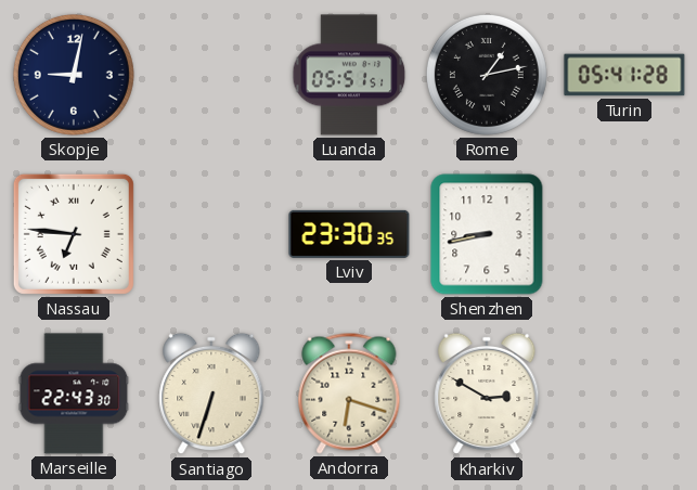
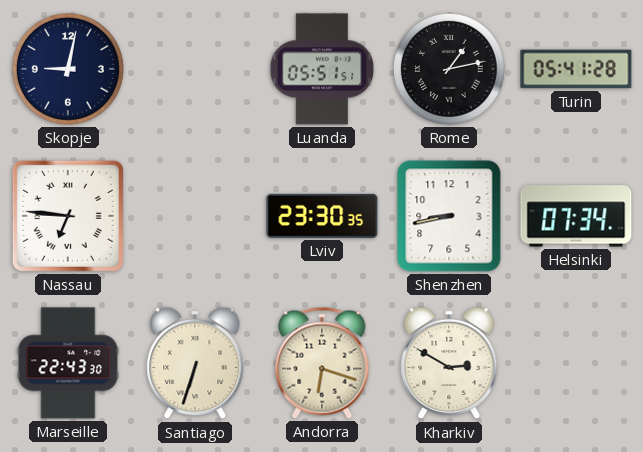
Helsinki: none -> 07:34 (576, 216)
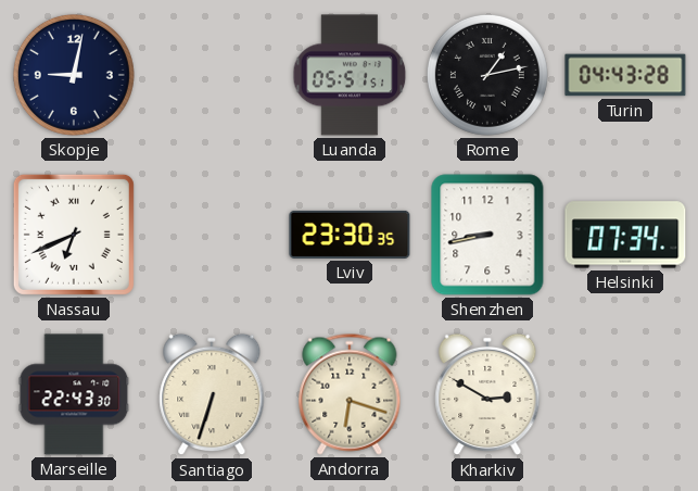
Turin: 05:41 -> 04:43 (625, 75)
Nassau: 6:46 -> 6:41 (74, 235)
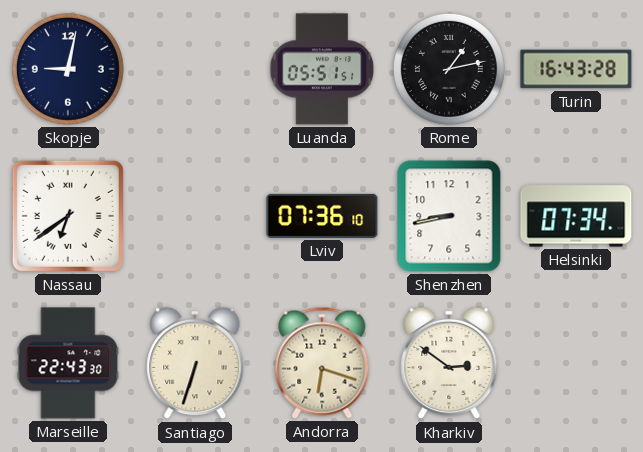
Turin: 04:43 -> 16:43 (576, 69)
Nassau: 6:41 -> 6:39 (68, 216)
Lviv: 23:30 -> 07:36 (322, 216)
Kharkiv: 2:50 -> 2:51 (449, 363)
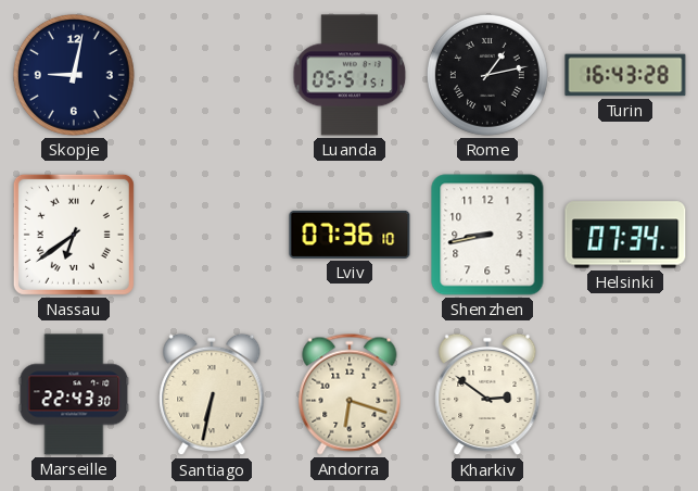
Santiago: 6:33 -> 6:32 (212, 394)
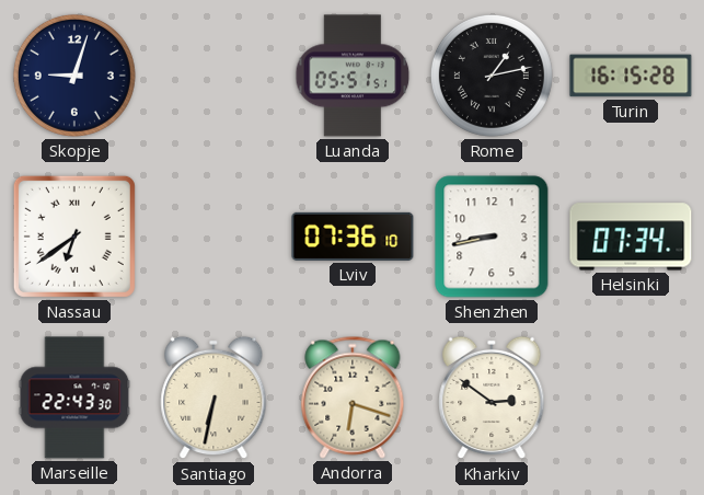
Skopje: 9:02 -> 9:03 (74, 76)
Turin: 16:43 -> 16:15 (631, 76)
